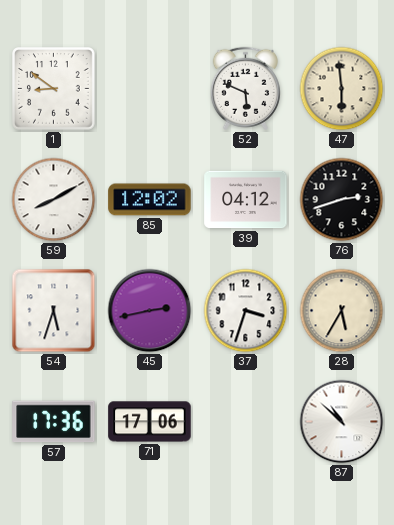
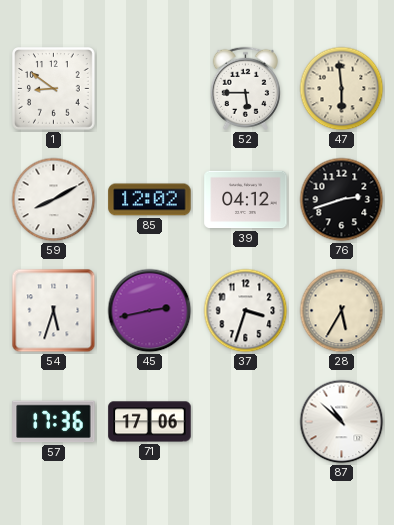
52: 5:49 -> 5:45 (245, 88)
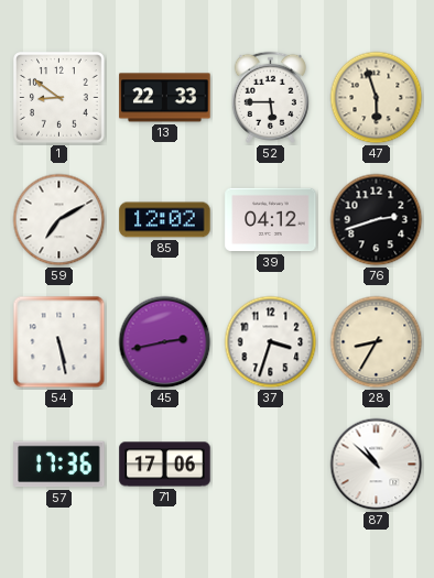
13: none -> 22:33 (165, 98)
47: 5:59 -> 5:57 (377, 98)
59: 8:10 -> 7:10 (59, 220)
54: 5:33 -> 5:28 (59, 342)
28: 5:35 -> 8:35 (377, 342)
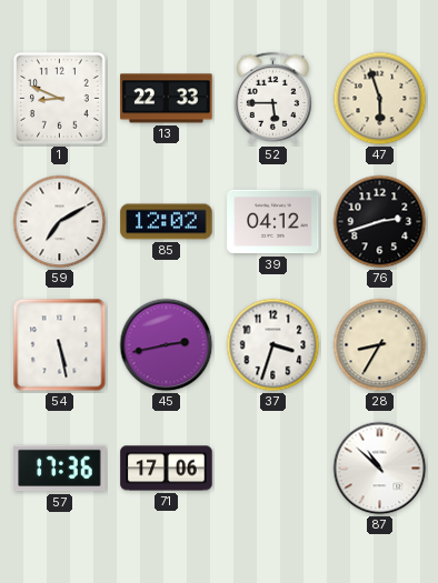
1: 8:51 -> 8:49 (60, 99)
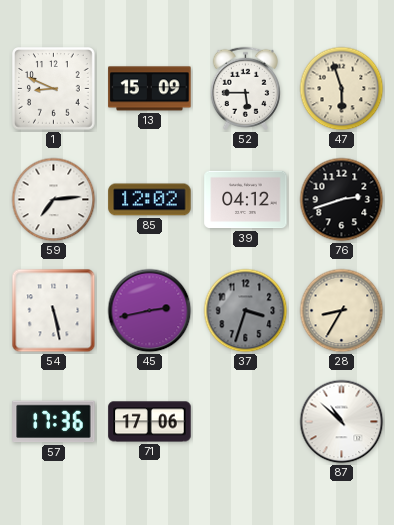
13: 22:33 -> 15:09 (150, 89)
59: 7:10 -> 7:14 (54, 200)
37 dial: white -> grey (246, 311)
